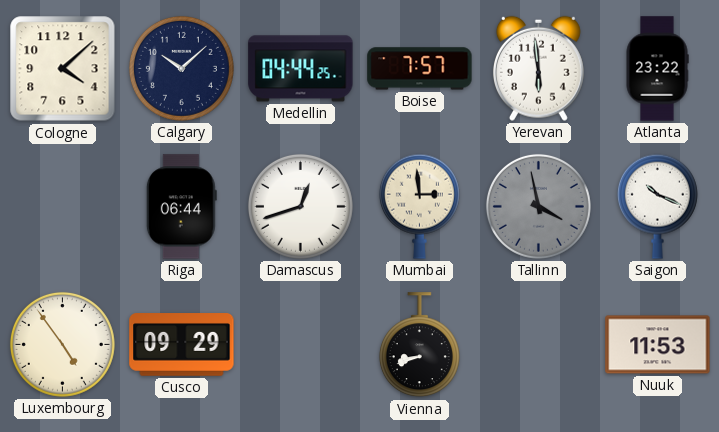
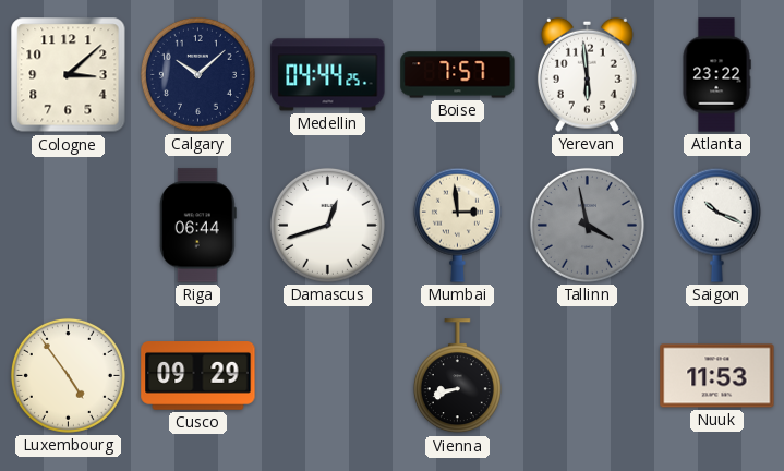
Cologne: 4:08 -> 3:08 (69, 75)
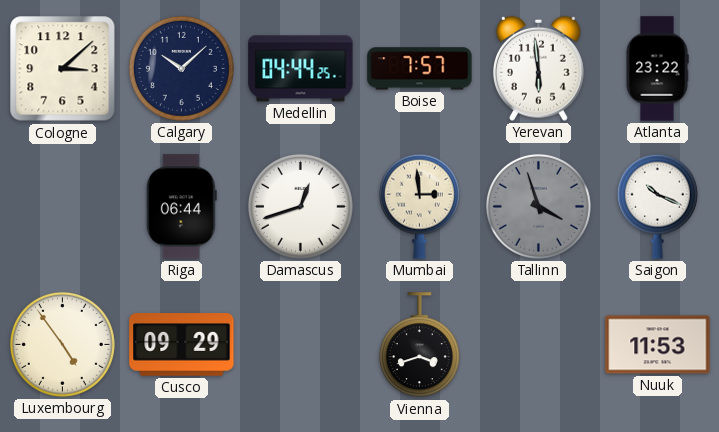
Tallinn: 3:58 -> 3:57 (538, 206)
Vienna: 8:42 -> 3:42 (419, 345)
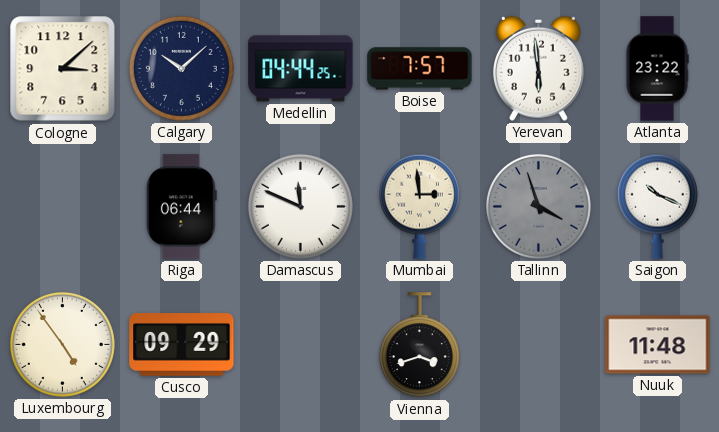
Damascus: 12:42 -> 11:49 (300, 206)
Nuuk: 11:53 -> 11:48 (658, 345)
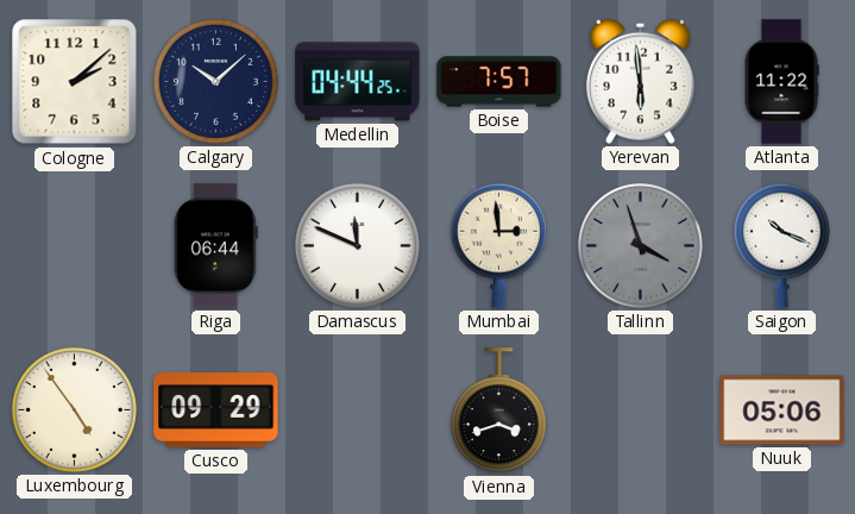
Cologne: 3:08 -> 2:08 (75, 82)
Atlanta: 23:22 -> 11:22 (781, 82)
Nuuk: 11:48 -> 05:06 (782, 410)
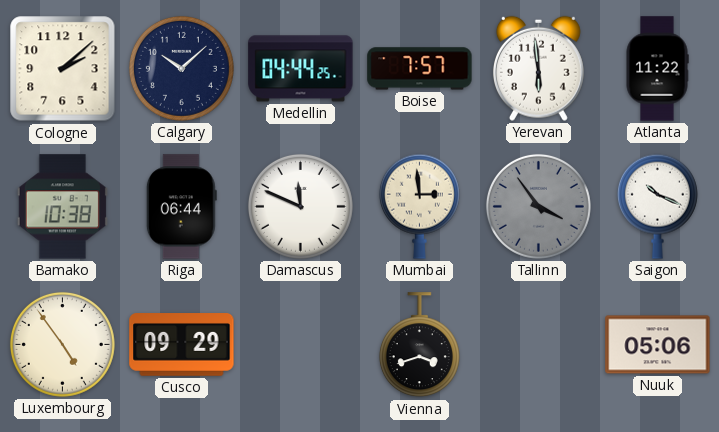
Bamako: none -> 10:38 (62, 207)
Tallinn: 3:57 -> 3:54 (538, 206)
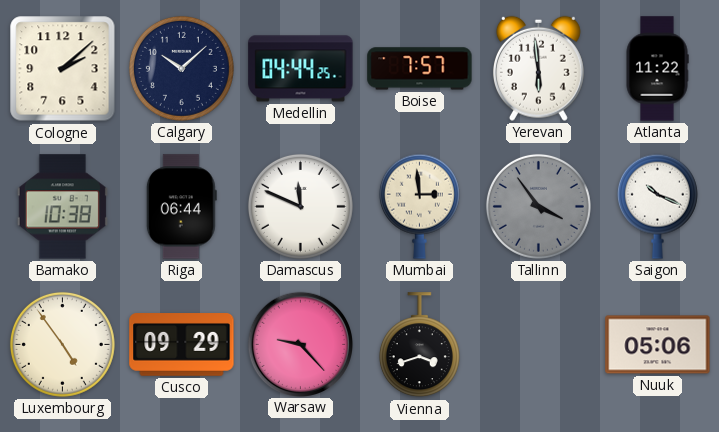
Warsaw: none -> 9:23 (300, 344)
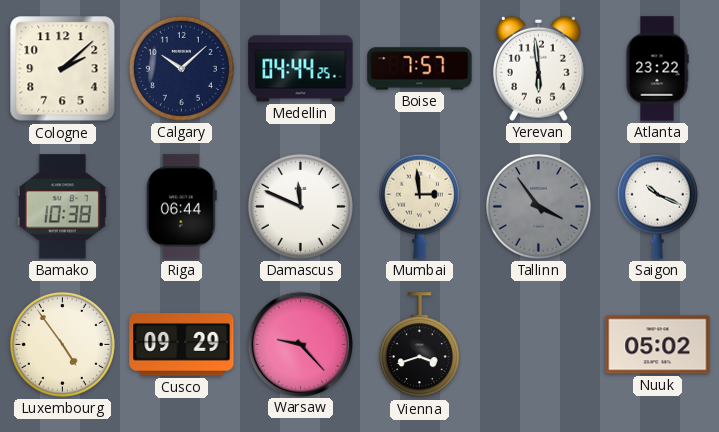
Atlanta: 11:22 -> 23:22 (657, 69)
Nuuk: 05:06 -> 05:02 (658, 345)
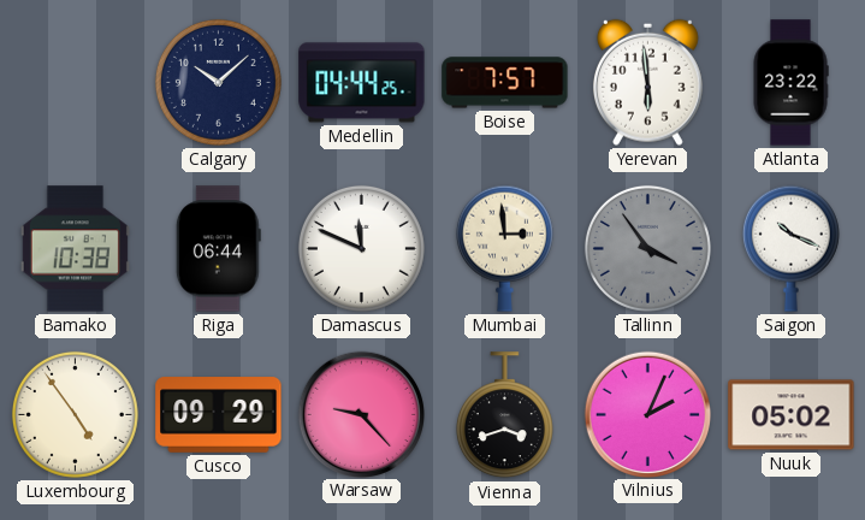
Cologne: 2:08 -> none (63, 69)
Vilnius: none -> 2:04 (647, 414)
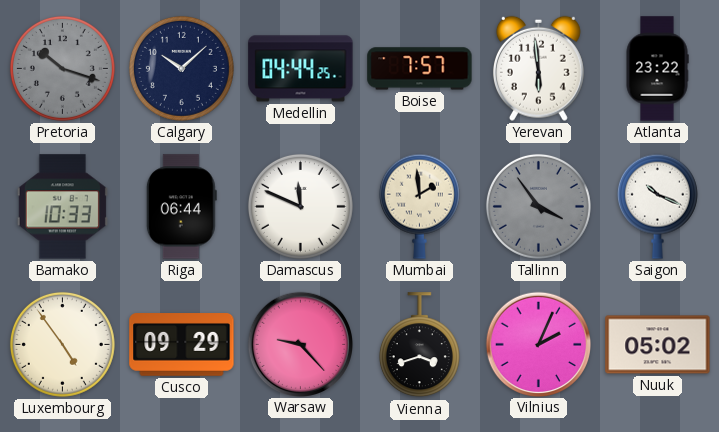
Pretoria: none -> 10:18 (62, 68)
Bamako: 10:38 -> 10:33 (62, 207)
Mumbai: 2:59 -> 1:59 (419, 206)
